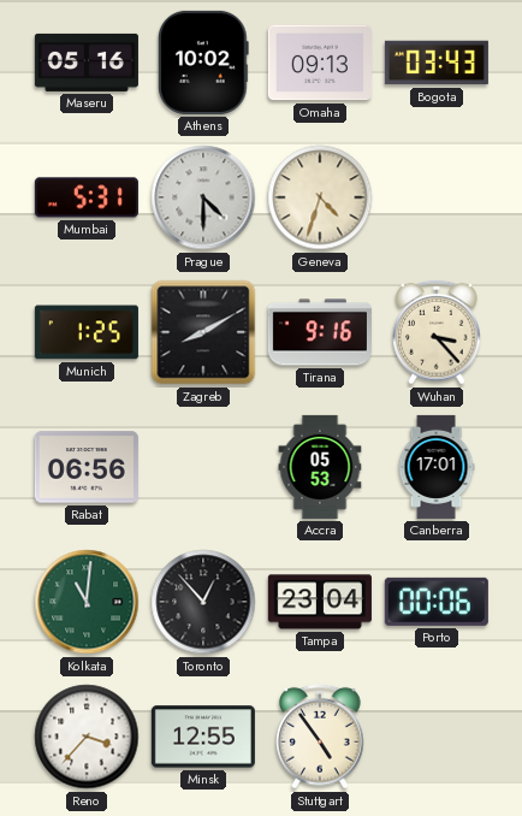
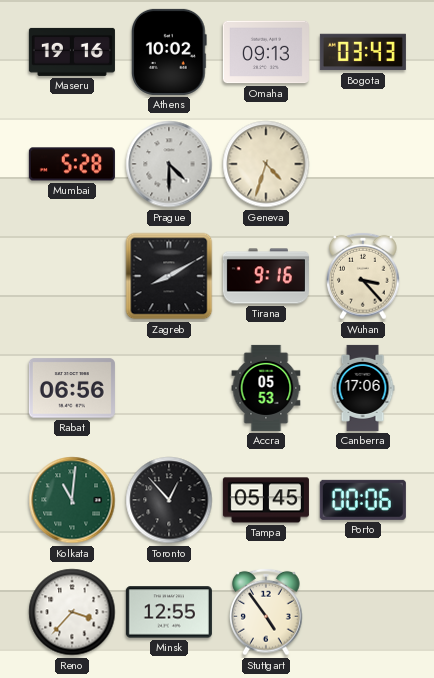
Maseru: 05:16 -> 19:16 (72, 52)
Mumbai: 5:31 -> 5:28 (72, 164)
Munich: 1:25 -> none (87, 332)
Canberra: 17:01 -> 17:06 (363, 388)
Tampa: 23:04 -> 05:45 (266, 500)
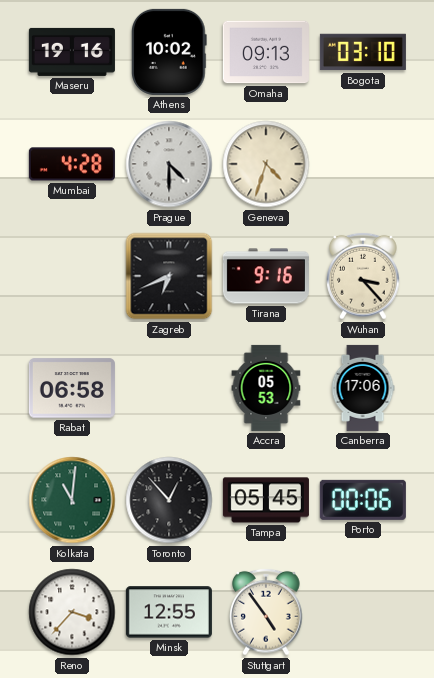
Bogota: 03:43 -> 03:10 (363, 52)
Mumbai: 5:28 -> 4:28 (72, 164)
Zagreb: 8:10 -> 6:41 (169, 276)
Rabat: 06:56 -> 06:58 (72, 388)
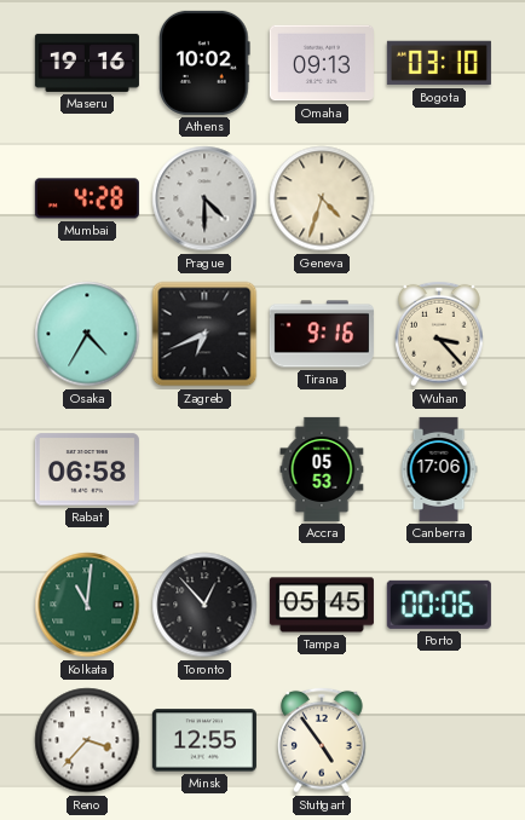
Osaka: none -> 4:35 (87, 334)
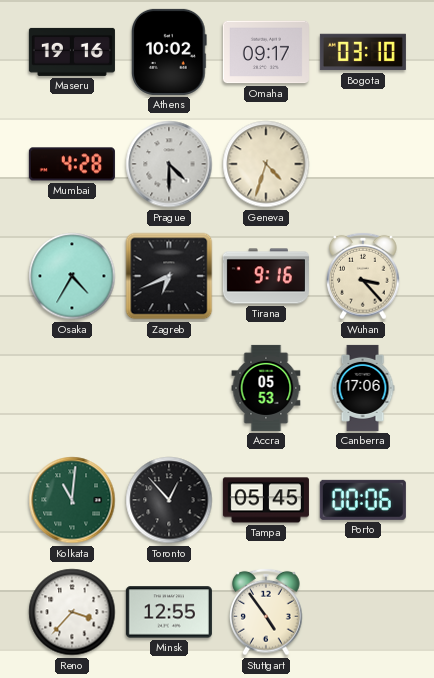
Omaha: 09:13 -> 09:17 (266, 52)
Rabat: 06:58 -> none (87, 469)
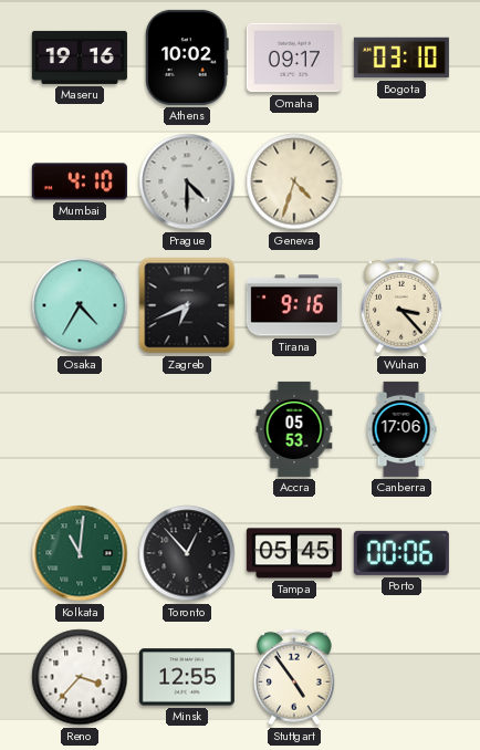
Mumbai: 4:28 -> 4:10 (80, 181)
